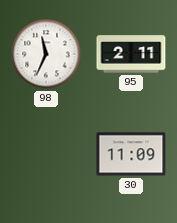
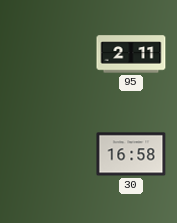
98: 11:34 -> none (46, 54)
30: 11:09 -> 16:58 (131, 154)
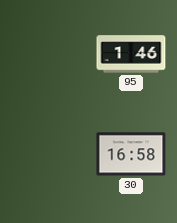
95: 2:11 -> 1:46 (131, 54)
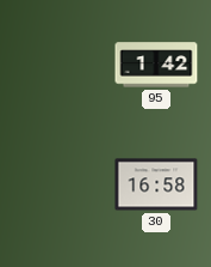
95: 1:46 -> 1:42 (156, 65)
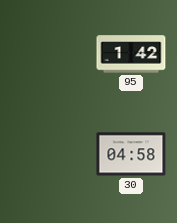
30: 16:58 -> 04:58 (131, 154)
